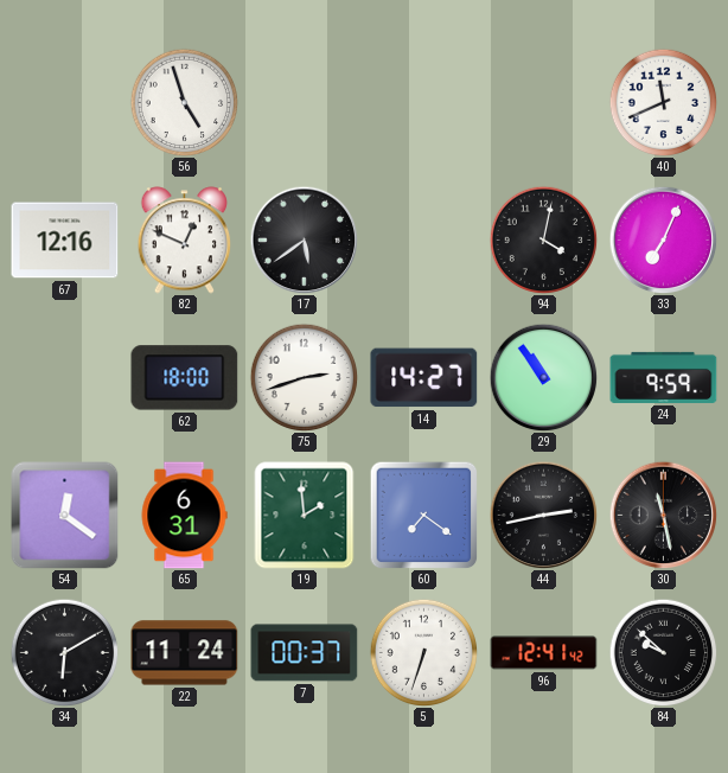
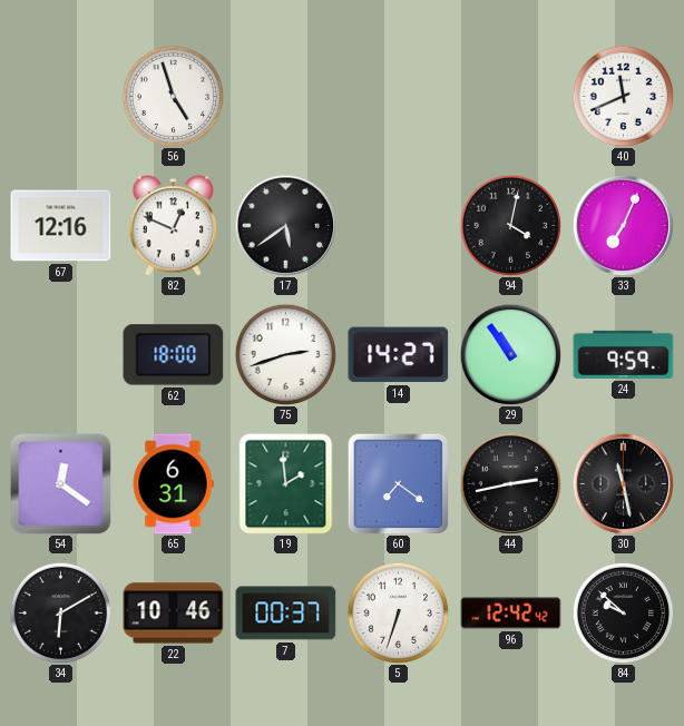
22: 11:24 -> 10:46 (174, 614)
96: 12:41 -> 12:42 (511, 614)
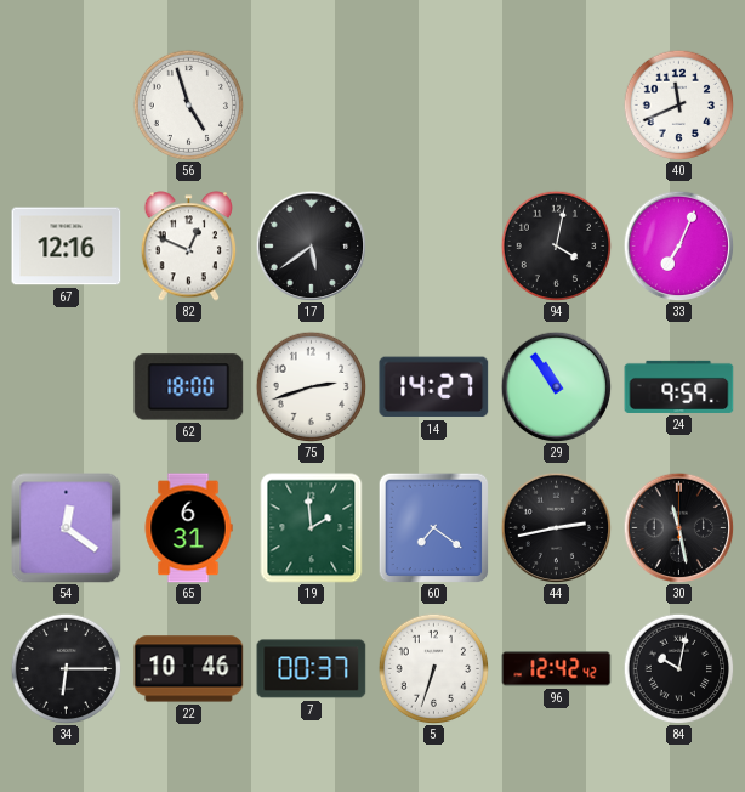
34: 6:10 -> 6:15 (66, 668)
84: 9:52 -> 10:02 (678, 668)
